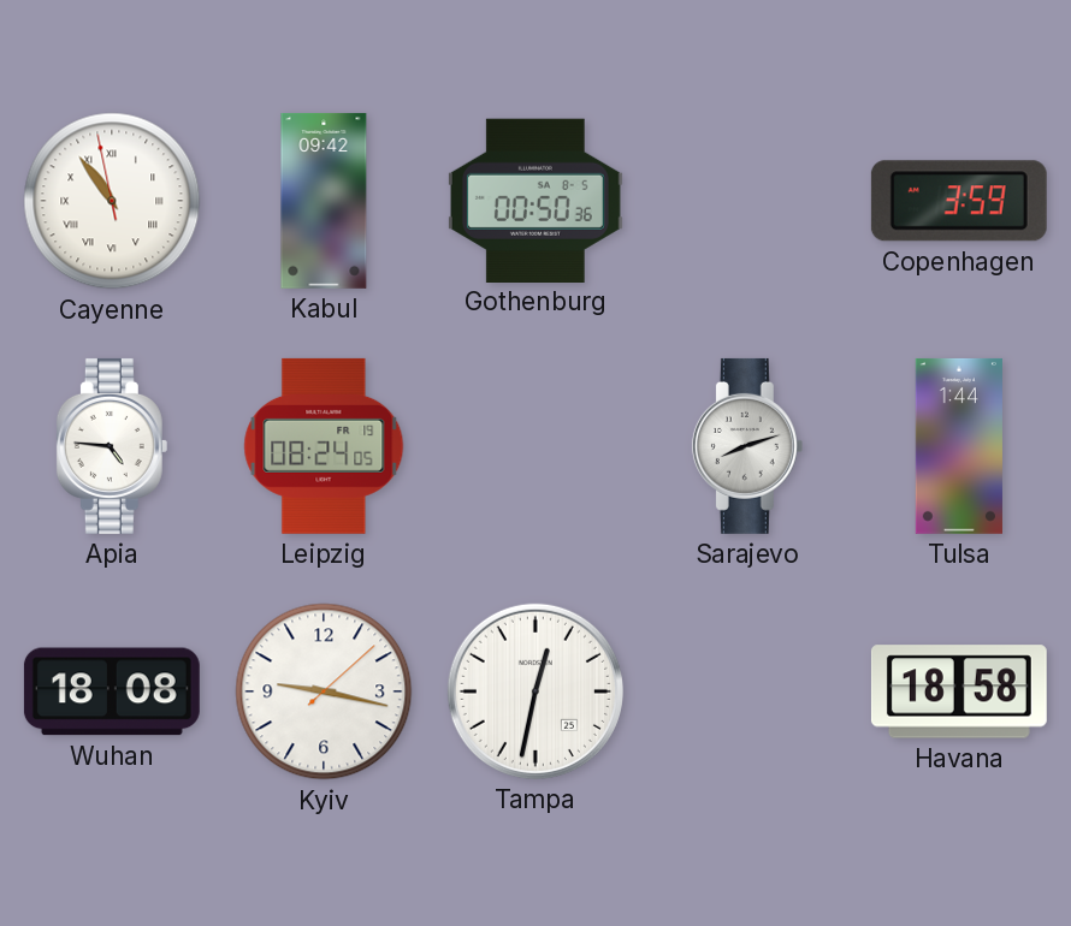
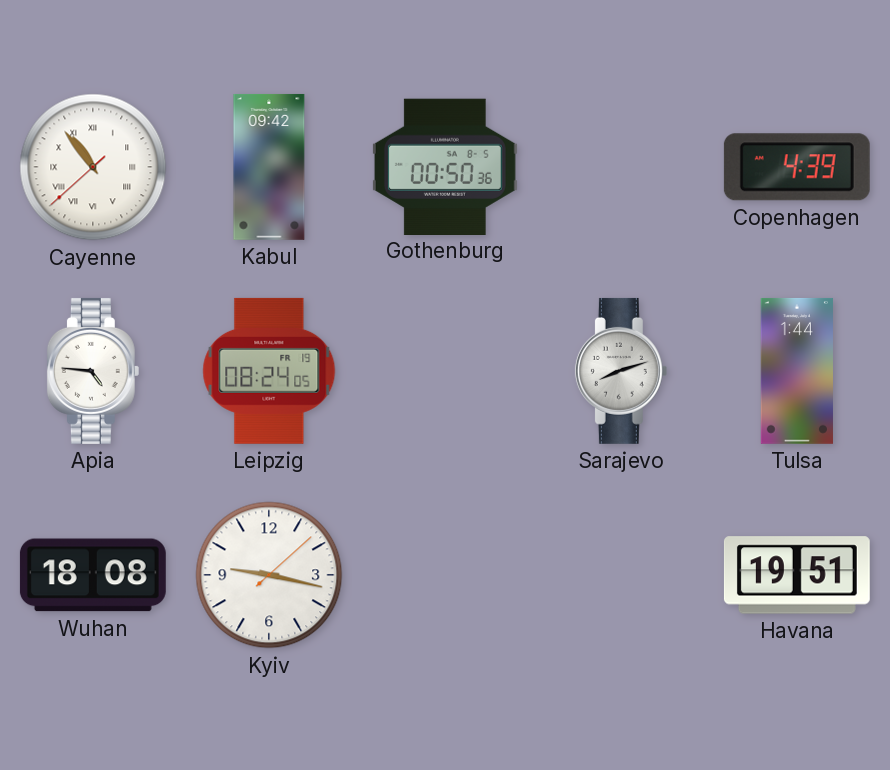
Cayenne: 10:53:58 -> 10:53:38 (93, 167)
Copenhagen: 3:59 -> 4:39 (797, 167)
Tampa: 12:32 -> none (535, 691)
Havana: 18:58 -> 19:51 (797, 575)
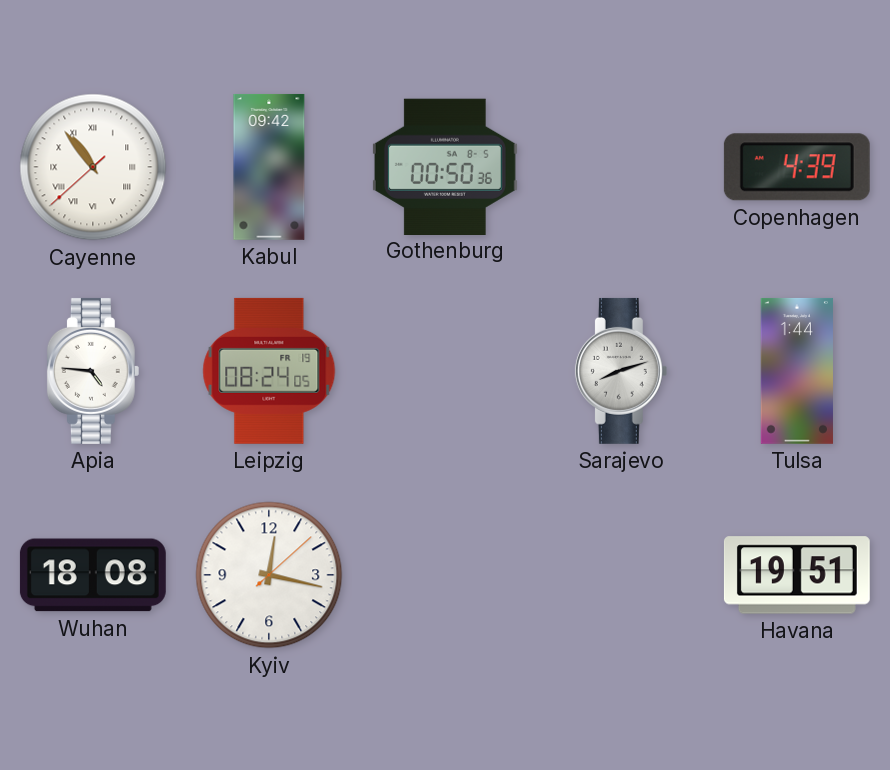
Kyiv: 9:17 -> 12:17 (269, 575)
